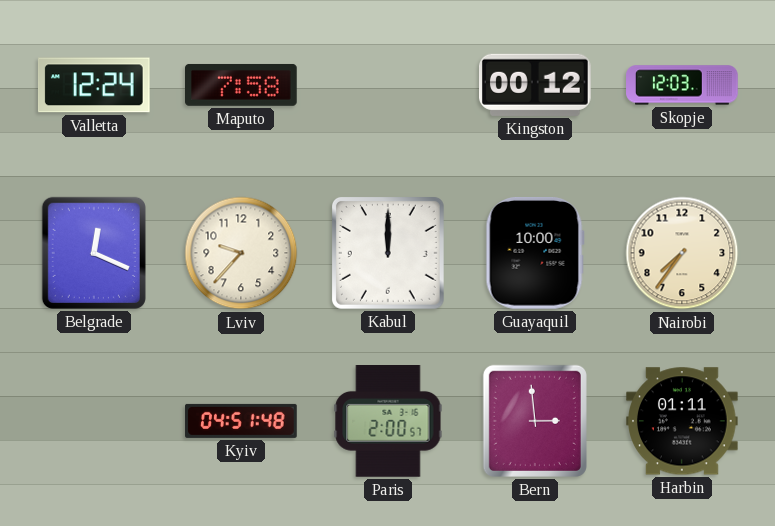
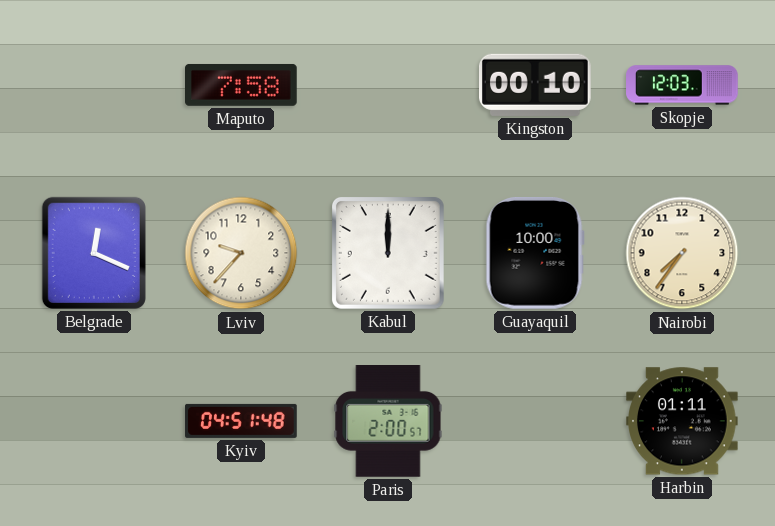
Valletta: 12:24 -> none (94, 85)
Kingston: 00:12 -> 00:10 (536, 85)
Bern: 2:59 -> none (535, 421)
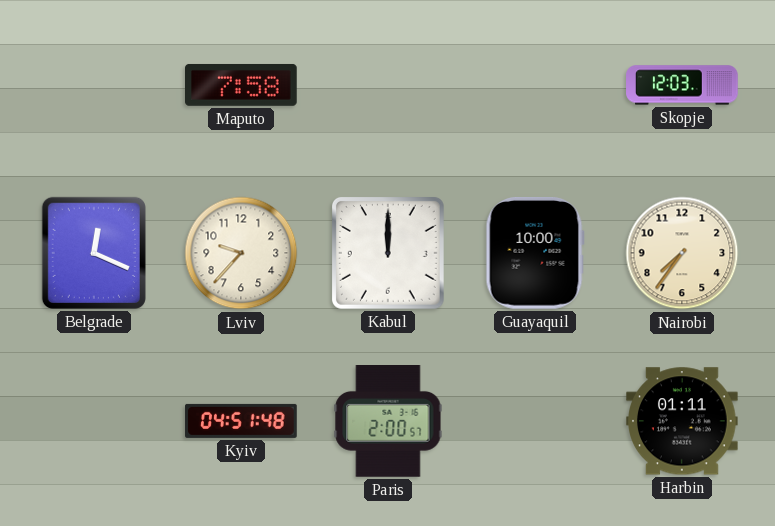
Kingston: 00:10 -> none (536, 85)
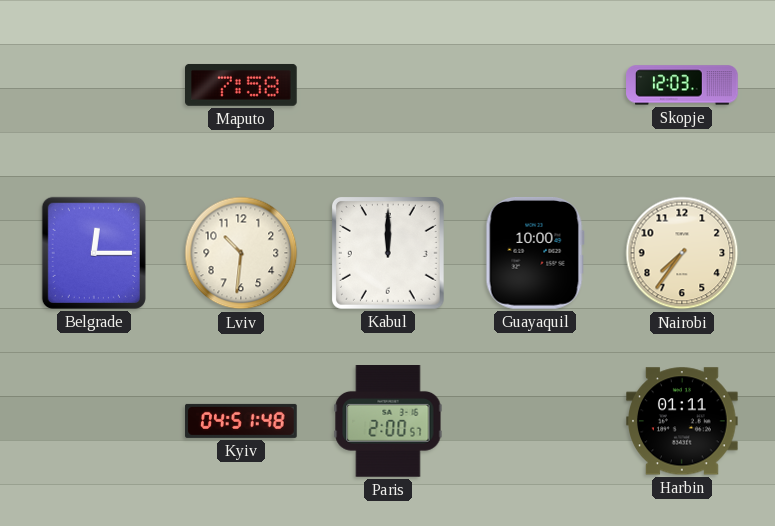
Belgrade: 12:19 -> 12:15 (94, 253)
Lviv: 9:37 -> 10:31 (241, 253)
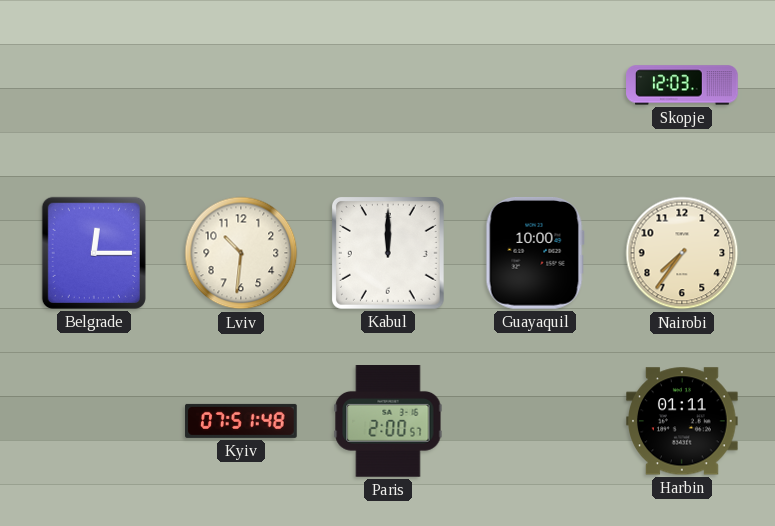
Maputo: 7:58 -> none (241, 85)
Kyiv: 04:51 -> 07:51 (241, 421)
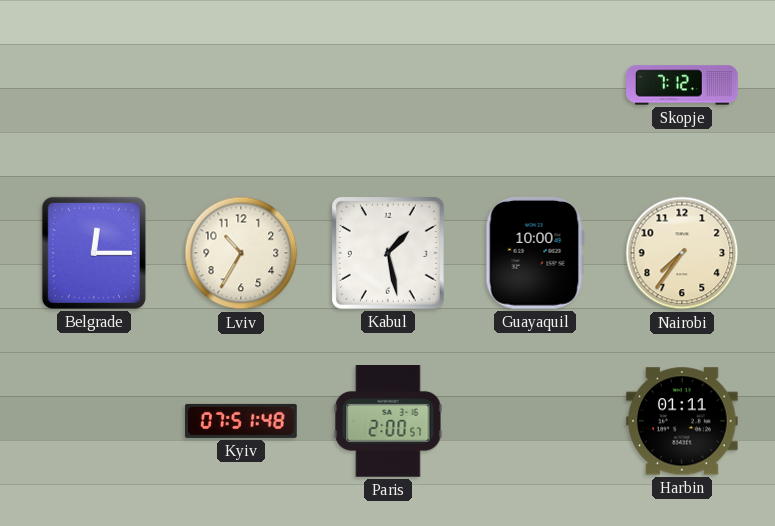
Skopje: 12:03 -> 7:12 (682, 85)
Lviv: 10:31 -> 10:35 (241, 253)
Kabul: 12:00 -> 1:28 (388, 253)
